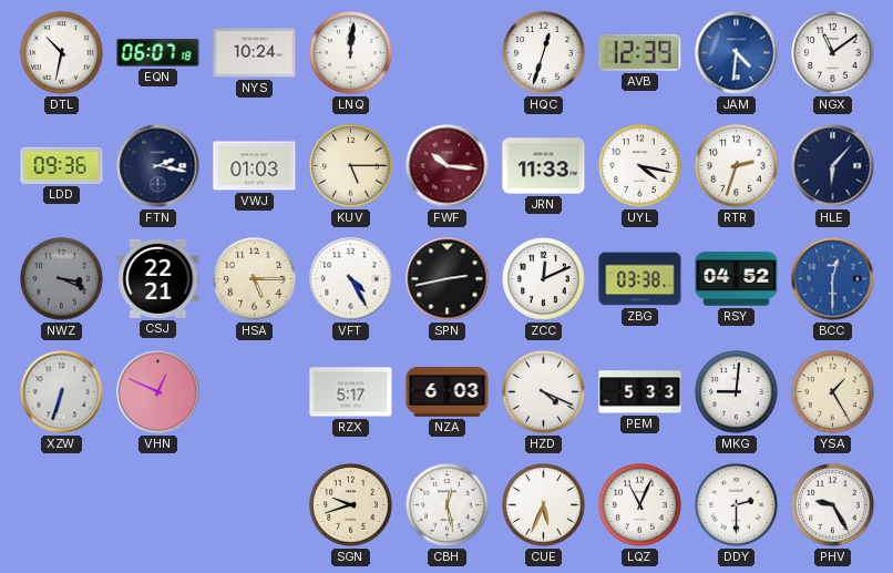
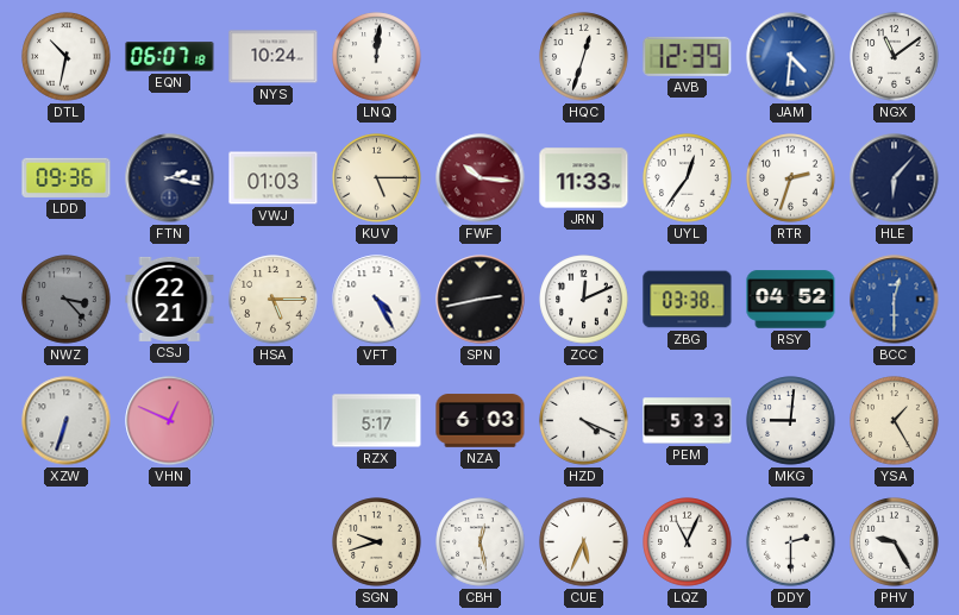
UYL: 4:17 -> 12:36 (688, 178)
NWZ: 3:19 -> 3:23 (67, 300)
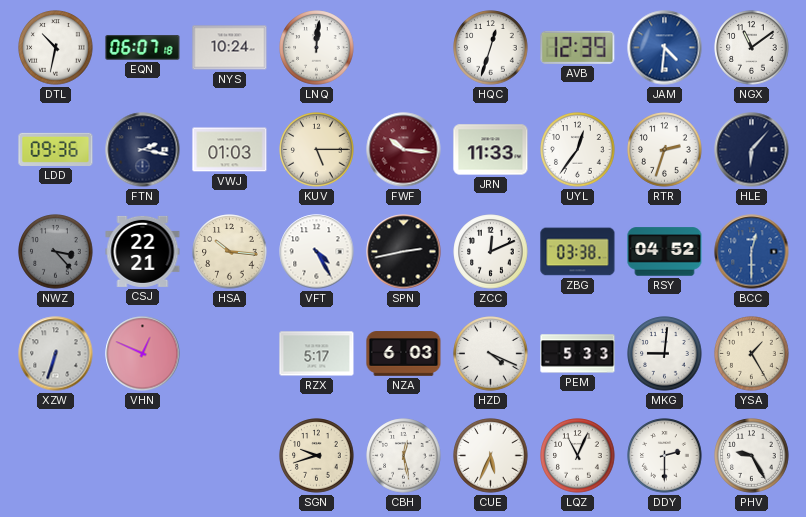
HSA: 5:15 -> 10:16 (230, 252)
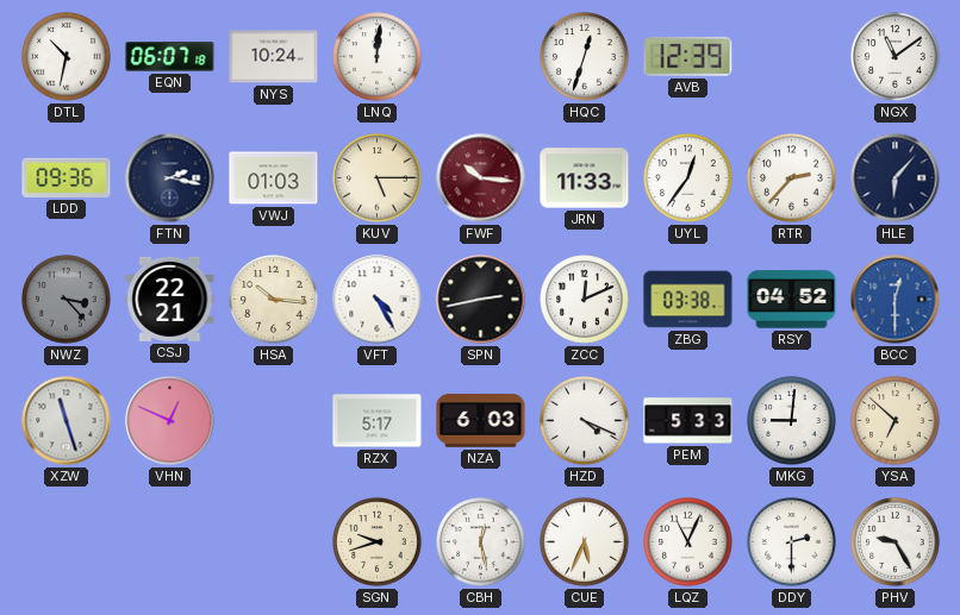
JAM: 4:31 -> none (665, 48)
RTR: 2:33 -> 2:37 (792, 178)
XZW: 6:33 -> 11:27 (67, 421)
YSA: 1:25 -> 6:52 (896, 421)
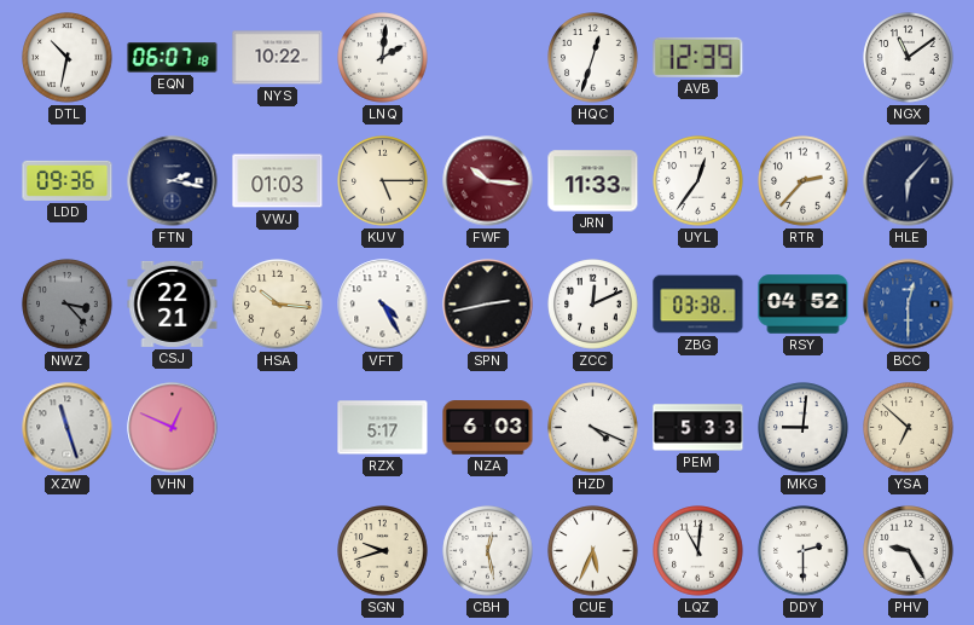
NYS: 10:24 -> 10:22 (278, 58)
LNQ: 12:01 -> 2:01 (383, 58)
LQZ: 11:04 -> 11:01 (698, 551)
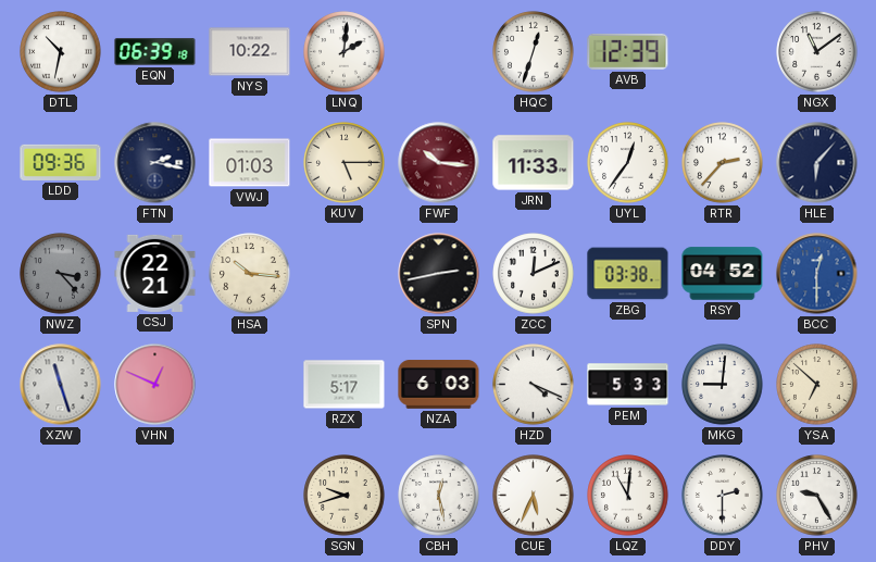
EQN: 06:07 -> 06:39 (155, 52)
VFT: 4:25 -> none (383, 305)
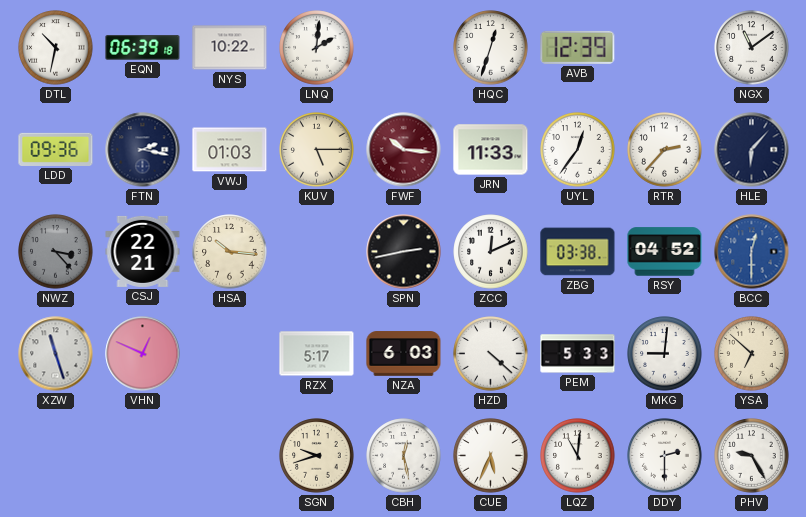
HZD: 4:19 -> 4:22 (491, 354)
